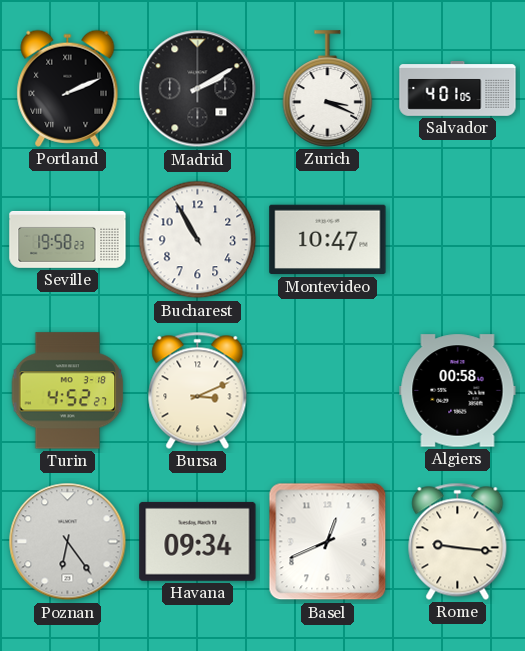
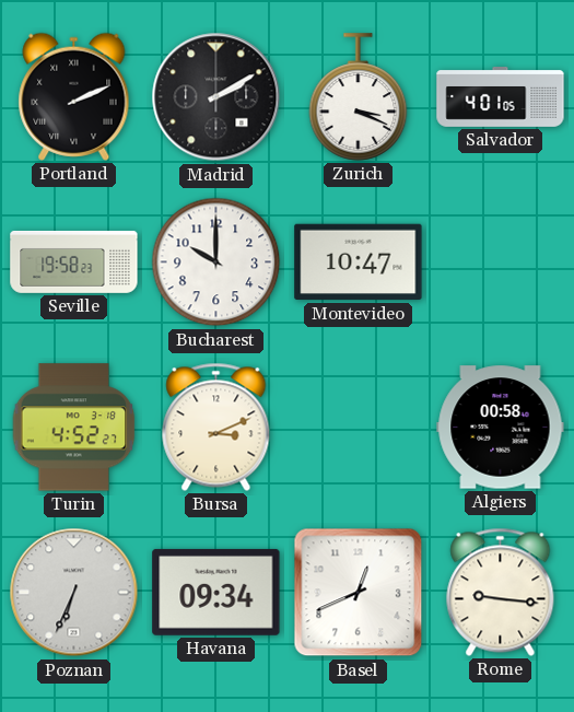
Bucharest: 10:55 -> 10:00 (216, 262)
Poznan: 6:24 -> 6:34 (74, 593)
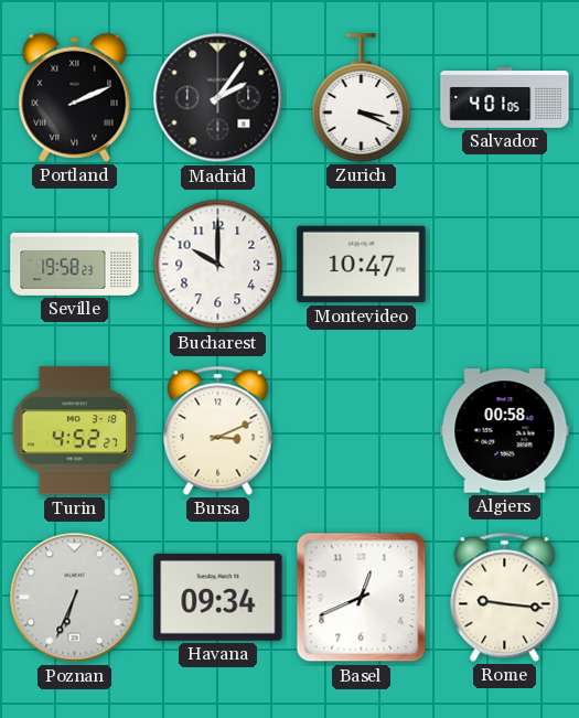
Madrid: 2:10 -> 2:06 (218, 98)
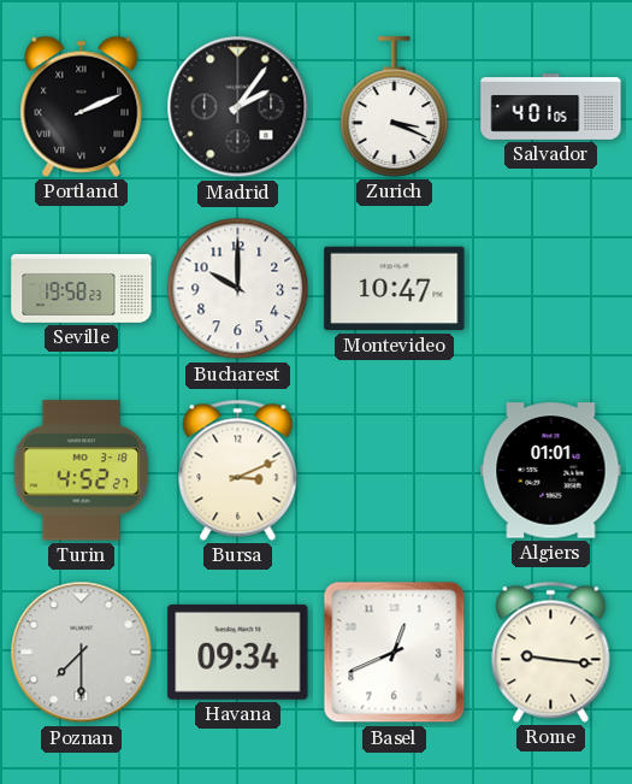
Algiers: 00:58 -> 01:01 (551, 471)
Poznan: 6:34 -> 7:30 (82, 653)
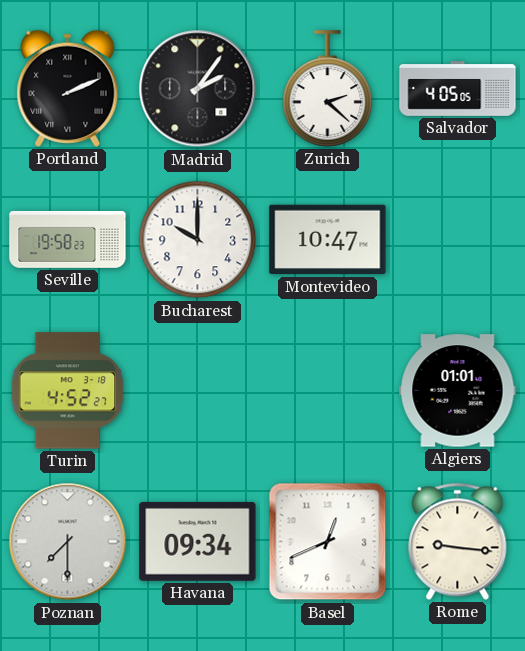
Zurich: 3:19 -> 2:22 (328, 89)
Salvador: 4:01 -> 4:05 (458, 89)
Bursa: 3:11 -> none (238, 470)
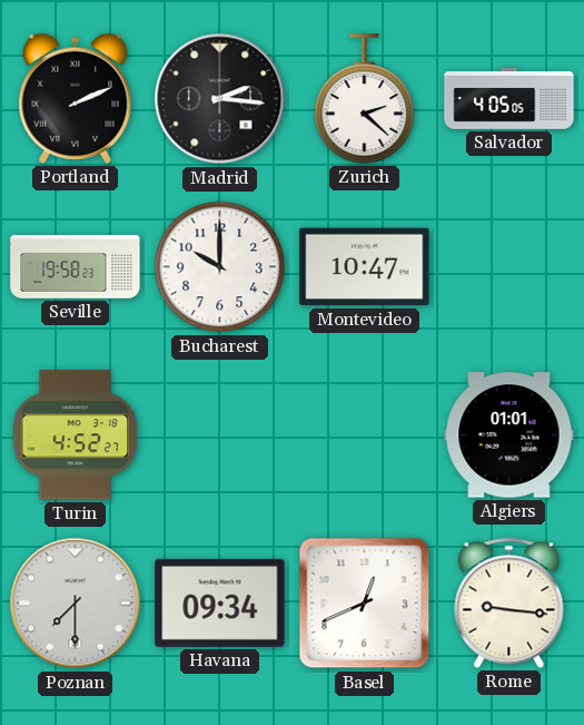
Madrid: 2:06 -> 2:16 (220, 99)
